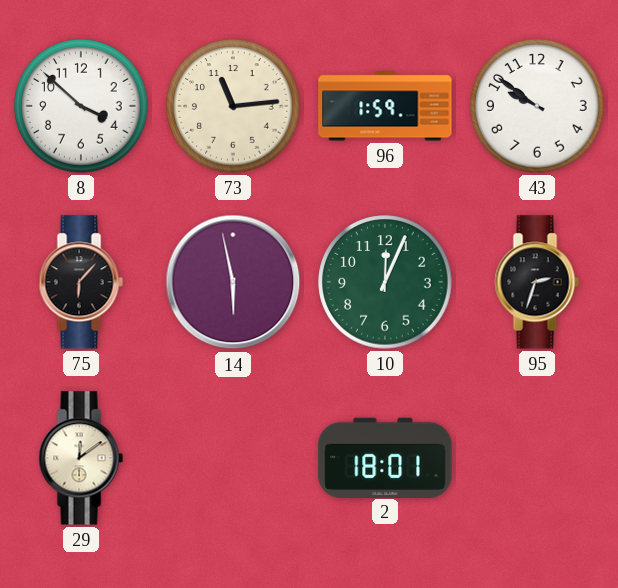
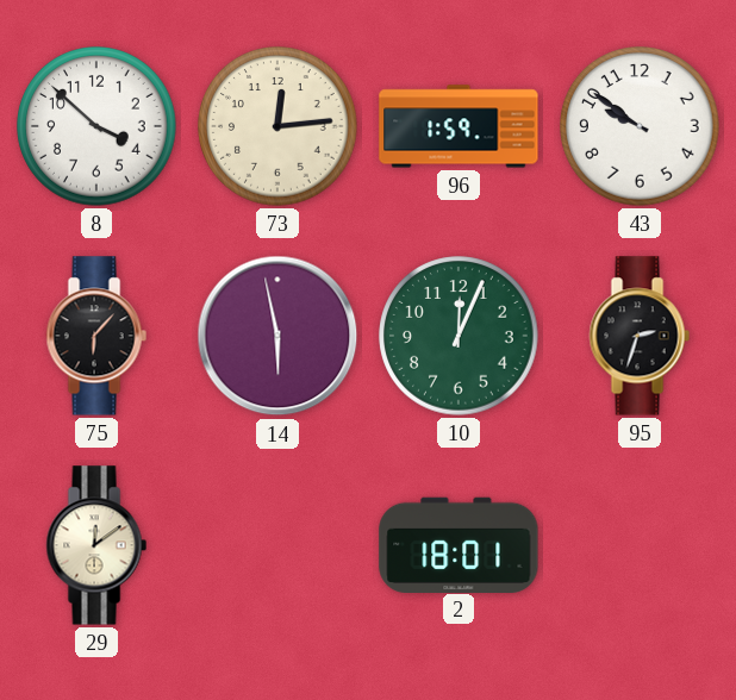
73: 11:14 -> 12:14 (277, 126)
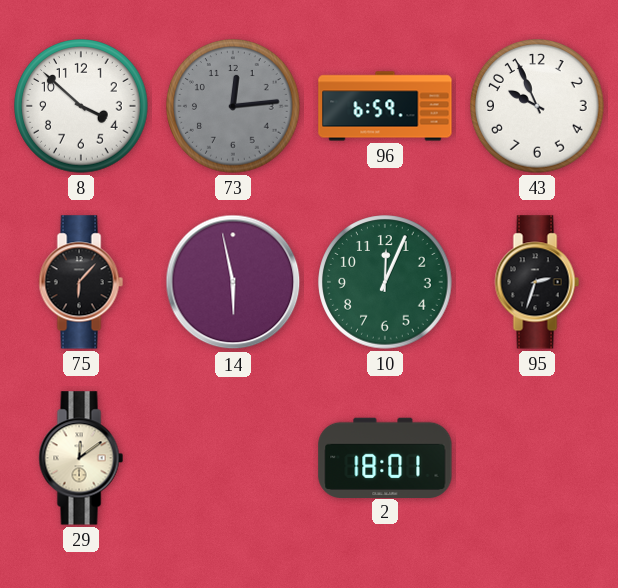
73 dial: cream -> grey (233, 106)
96: 1:59 -> 6:59 (385, 106)
43: 9:51 -> 9:56 (537, 106)
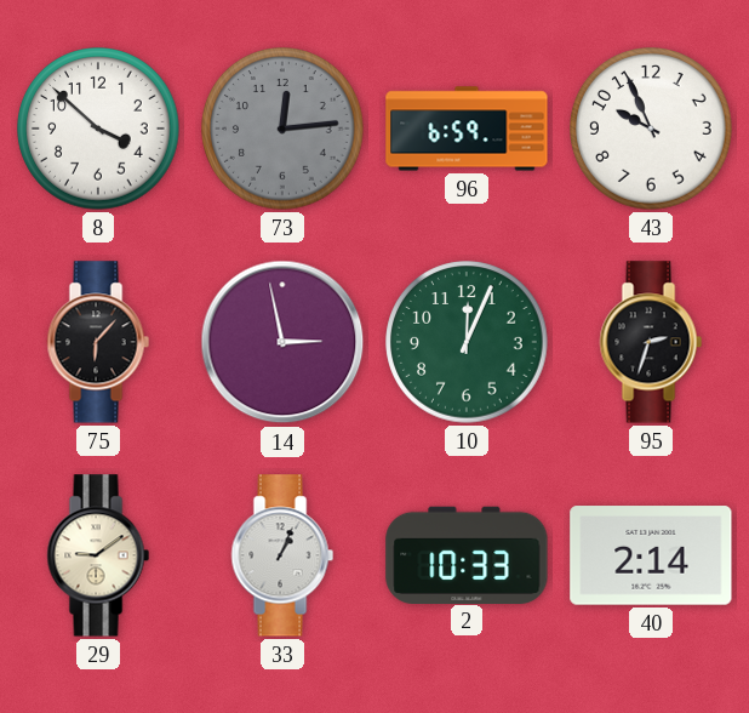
14: 5:58 -> 2:58 (282, 342)
29: 12:09 -> 9:09 (98, 555)
33: none -> 1:04 (282, 555)
2: 18:01 -> 10:33 (467, 554)
40: none -> 2:14 (651, 555)
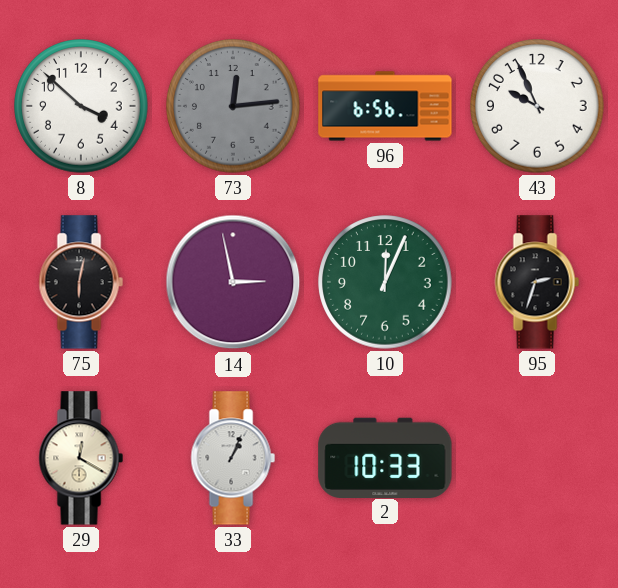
96: 6:59 -> 6:56 (385, 106)
75: 6:07 -> 6:02 (81, 282)
29: 9:09 -> 12:20 (81, 458)
40: 2:14 -> none (651, 555)
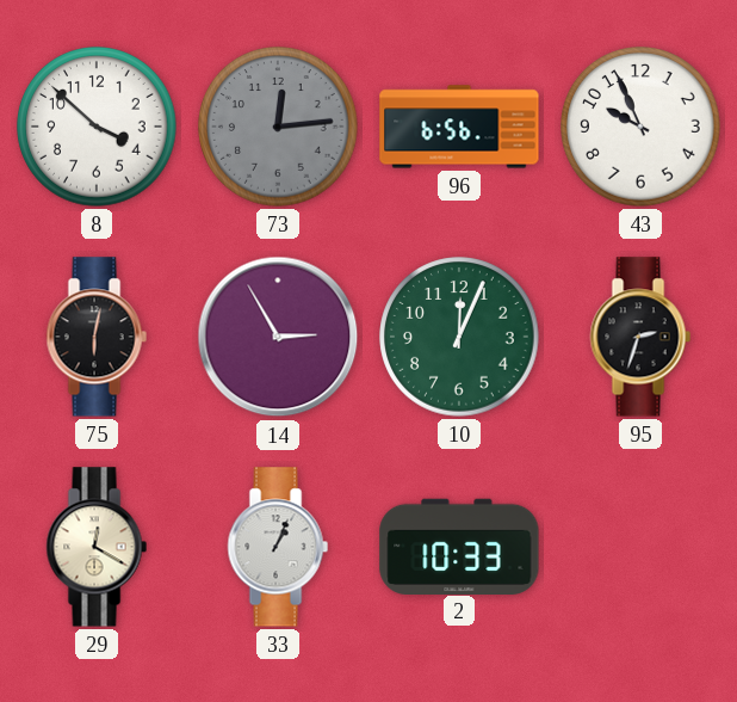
14: 2:58 -> 2:55 (278, 337)
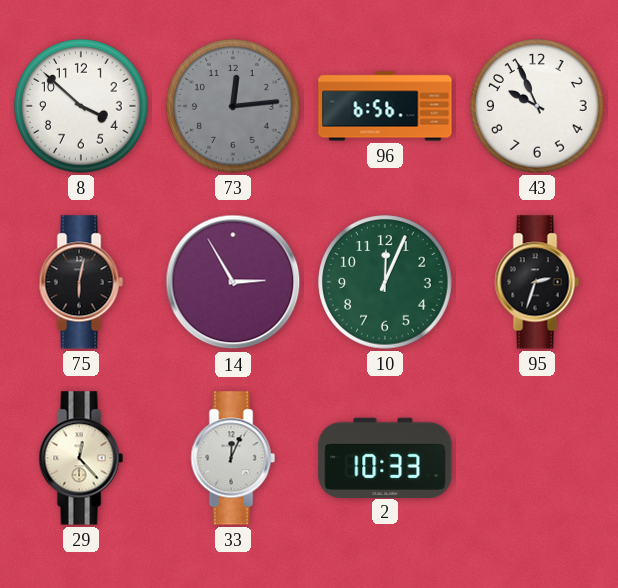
29: 12:20 -> 12:23 (81, 458)
33: 1:04 -> 12:04 (233, 458)
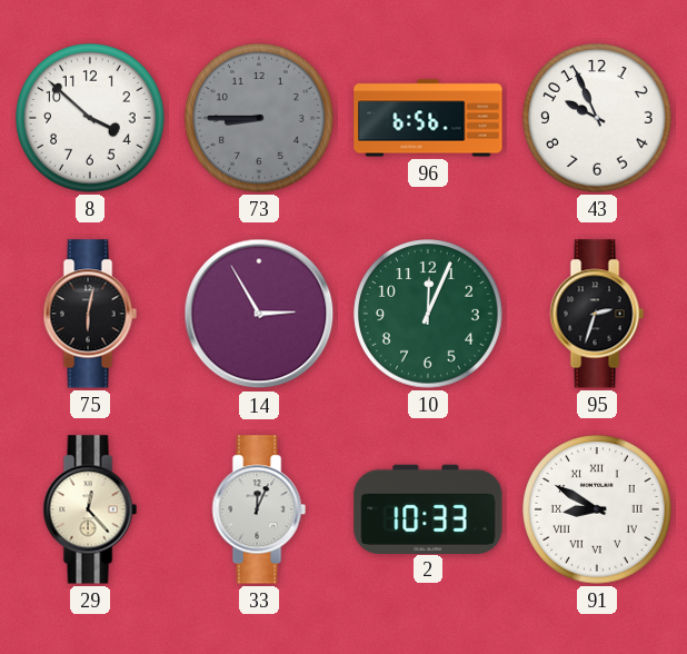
73: 12:14 -> 8:45 (259, 118)
91: none -> 8:50 (597, 509)
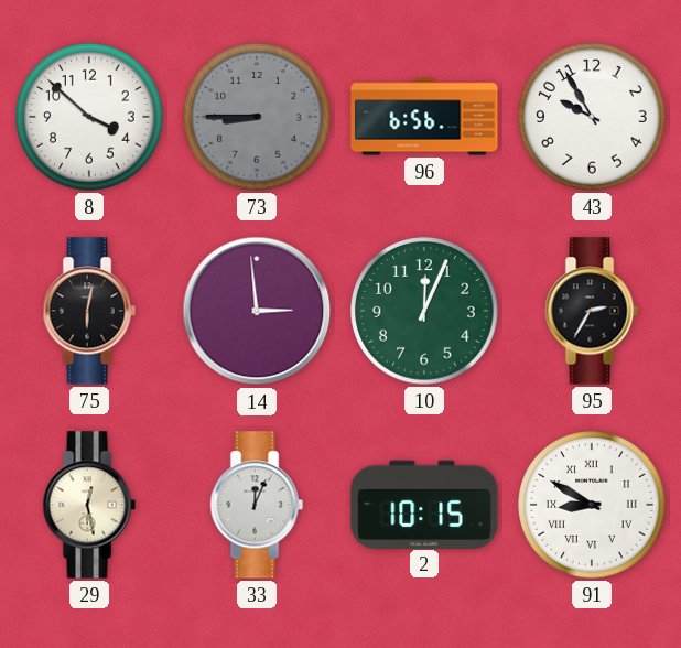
43: 9:56 -> 9:55 (592, 117)
14: 2:55 -> 2:59 (257, 311)
95: 2:33 -> 2:35 (592, 311)
29: 12:23 -> 12:28 (89, 505)
2: 10:33 -> 10:15 (424, 504)
